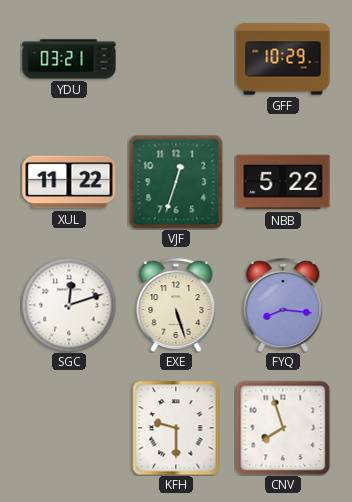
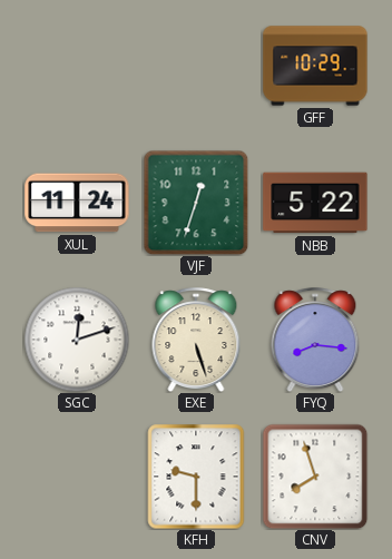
YDU: 03:21 -> none (69, 59)
XUL: 11:22 -> 11:24 (77, 203)
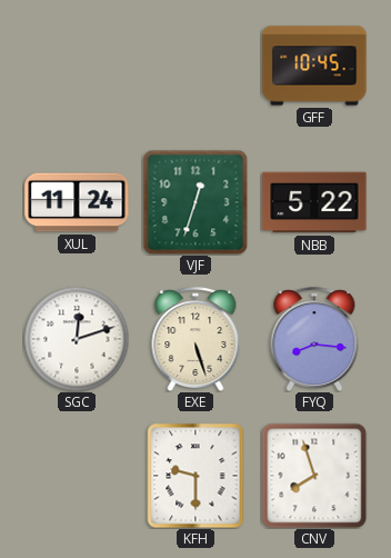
GFF: 10:29 -> 10:45 (314, 66)
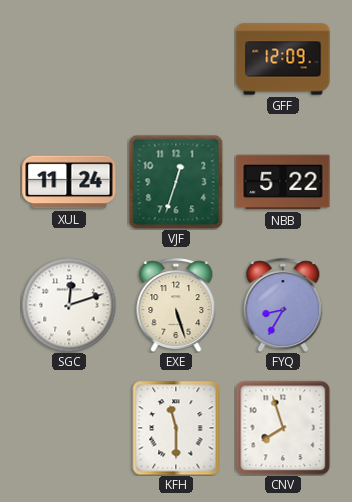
GFF: 10:45 -> 12:09 (283, 59)
FYQ: 8:16 -> 8:35 (283, 305)
KFH: 9:30 -> 11:30 (176, 428)
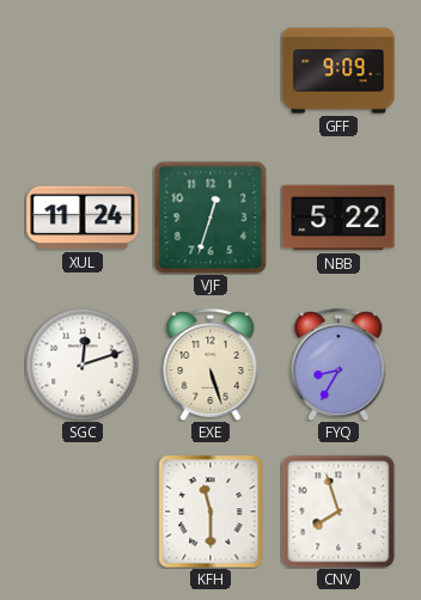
GFF: 12:09 -> 9:09 (338, 71)
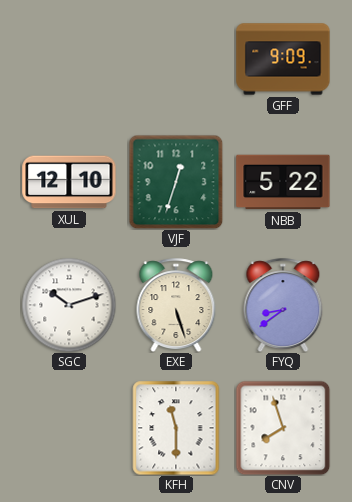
XUL: 11:24 -> 12:10 (69, 182)
SGC: 12:12 -> 10:12 (69, 305)
FYQ: 8:35 -> 8:39 (283, 305)
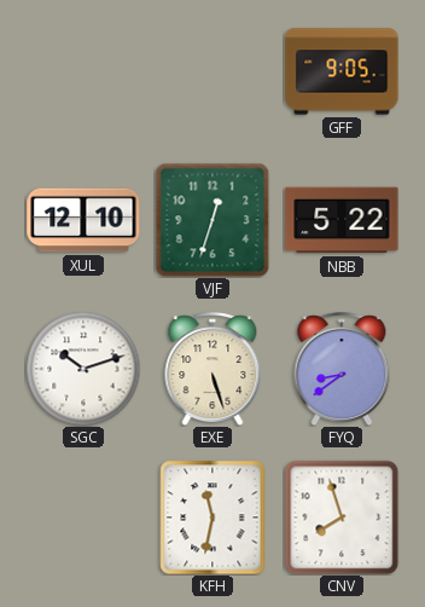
GFF: 9:09 -> 9:05 (342, 71)
KFH: 11:30 -> 11:32 (212, 518)
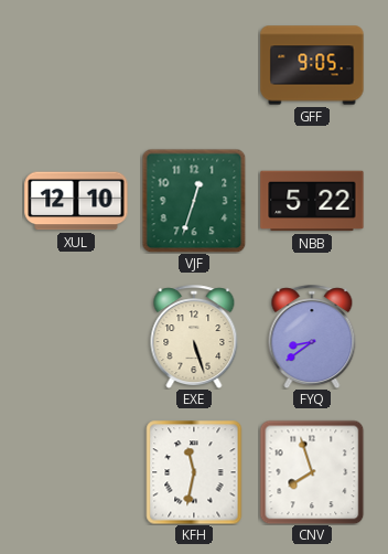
SGC: 10:12 -> none (83, 369)
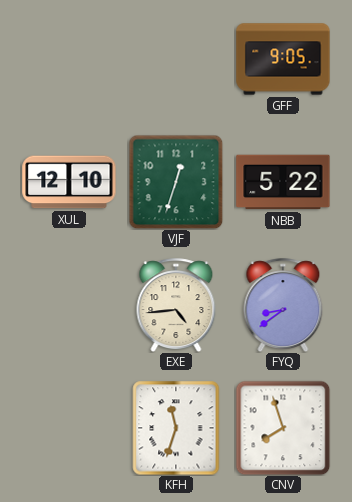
EXE: 5:27 -> 4:44 (176, 305)
KFH: 11:32 -> 11:33 (176, 428)
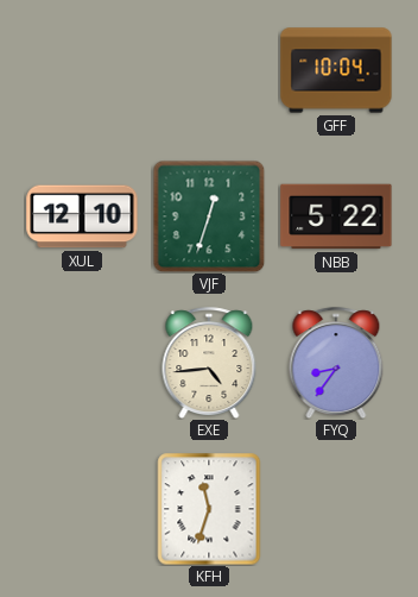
GFF: 9:05 -> 10:04 (336, 70)
FYQ: 8:39 -> 8:36 (336, 363)
CNV: 7:57 -> none (283, 428)
